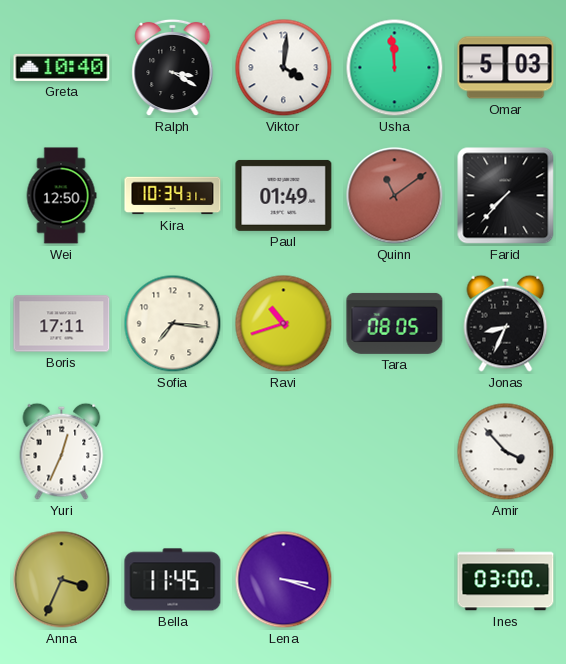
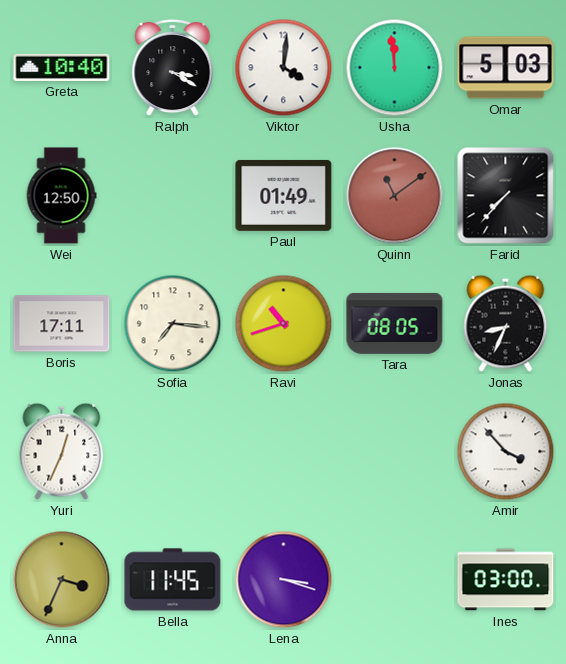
Kira: 10:34 -> none (173, 196)
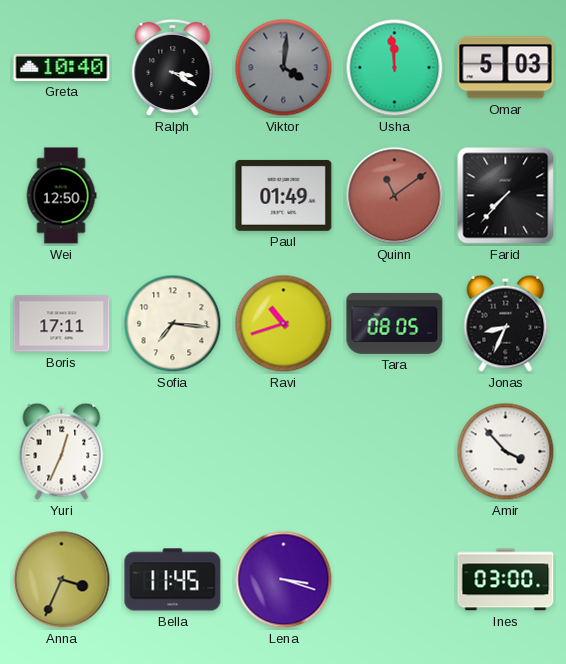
Viktor dial: white -> grey (284, 68)
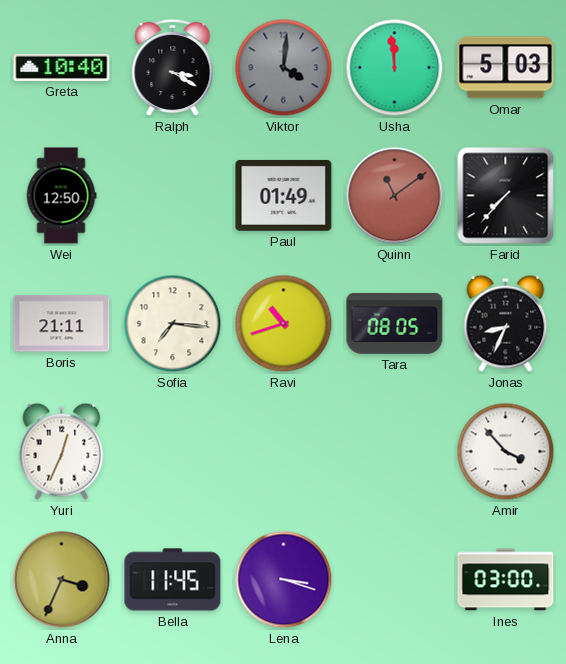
Boris: 17:11 -> 21:11 (62, 324)
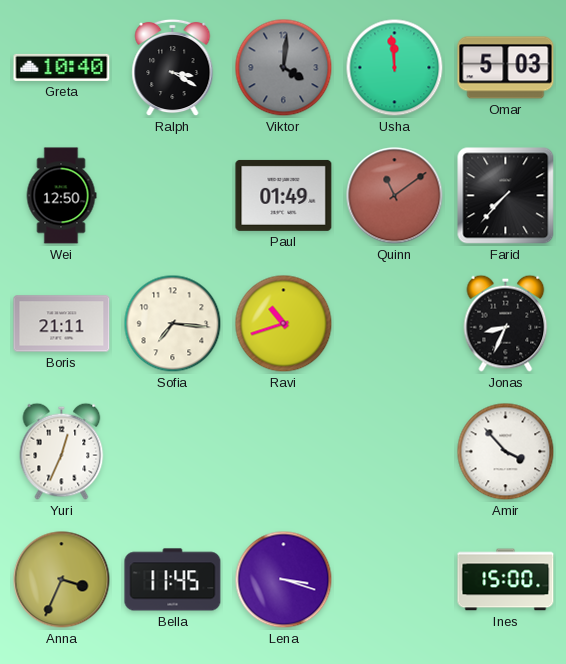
Tara: 08:05 -> none (395, 323)
Ines: 03:00 -> 15:00 (506, 580)
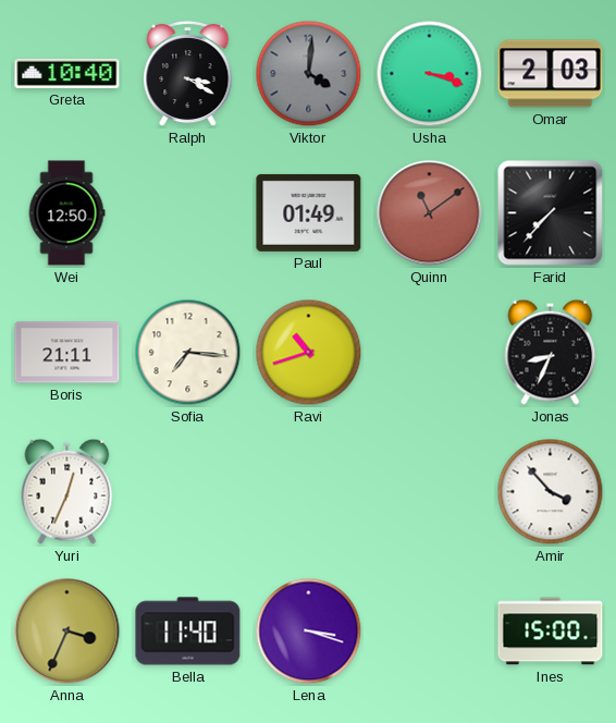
Usha: 11:59 -> 3:18 (430, 74)
Omar: 5:03 -> 2:03 (551, 74)
Bella: 11:45 -> 11:40 (188, 632)
